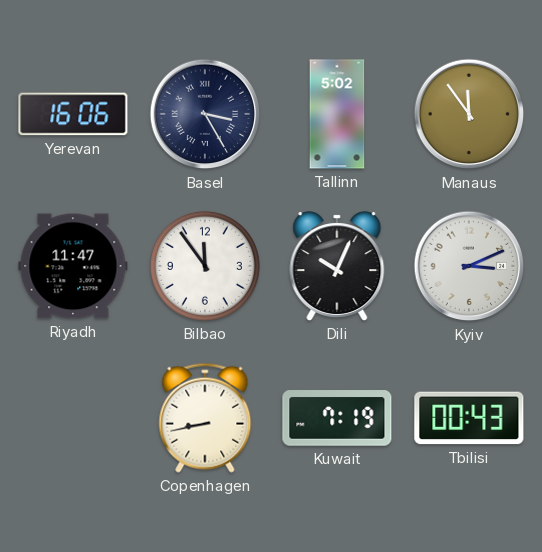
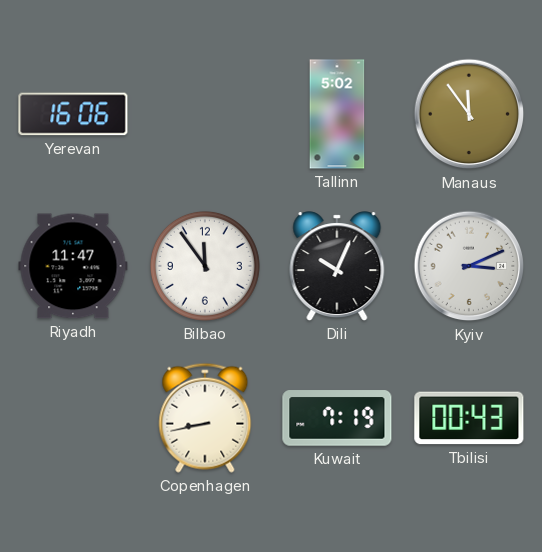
Basel: 3:25 -> none (205, 114)
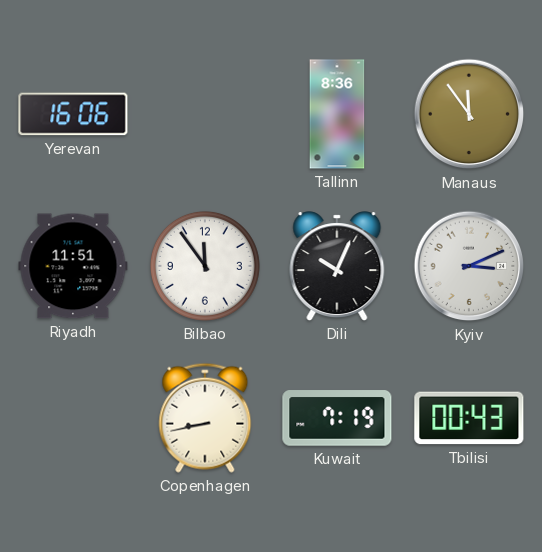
Tallinn: 5:02 -> 8:36 (337, 114)
Riyadh: 11:47 -> 11:51 (73, 266)
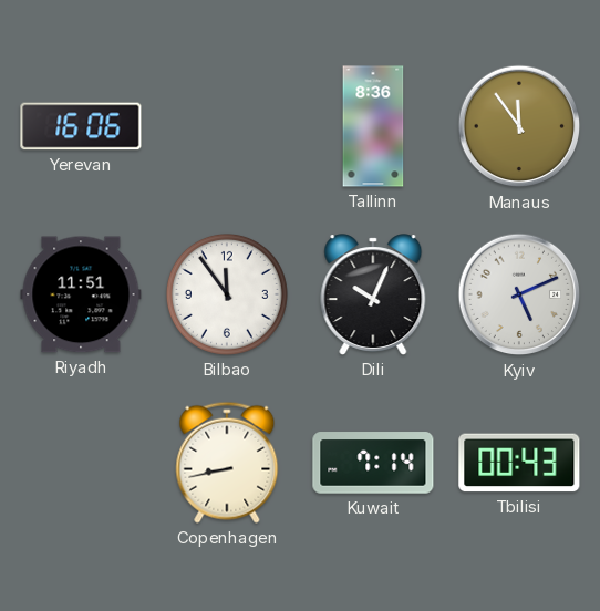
Kyiv: 3:11 -> 5:11 (519, 294)
Kuwait: 7:19 -> 7:14 (373, 463)
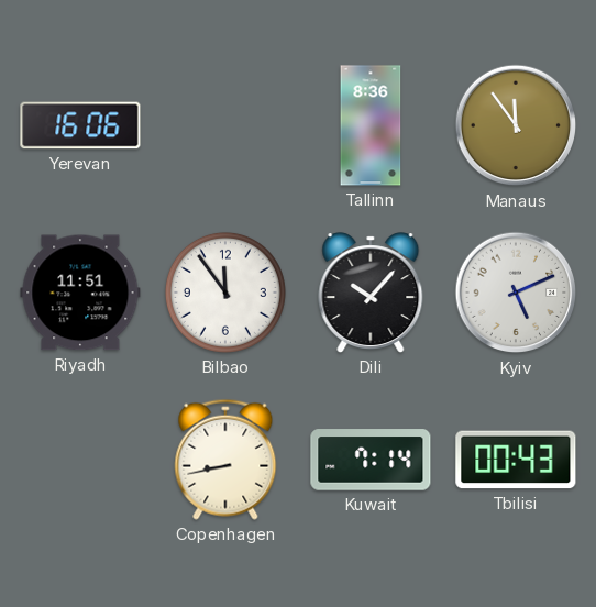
Dili: 10:04 -> 10:07 (371, 293)
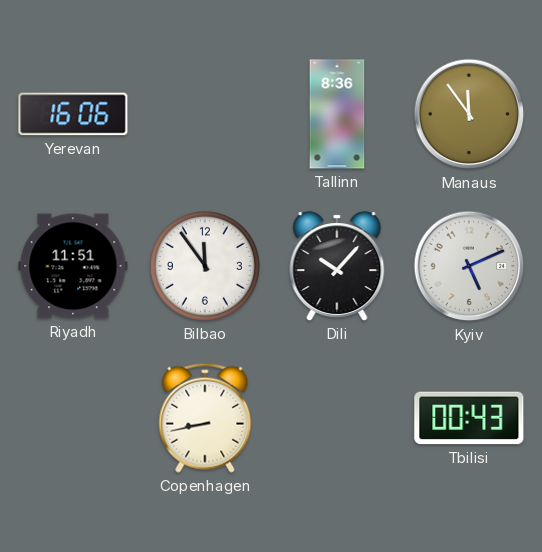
Kuwait: 7:14 -> none (371, 460)
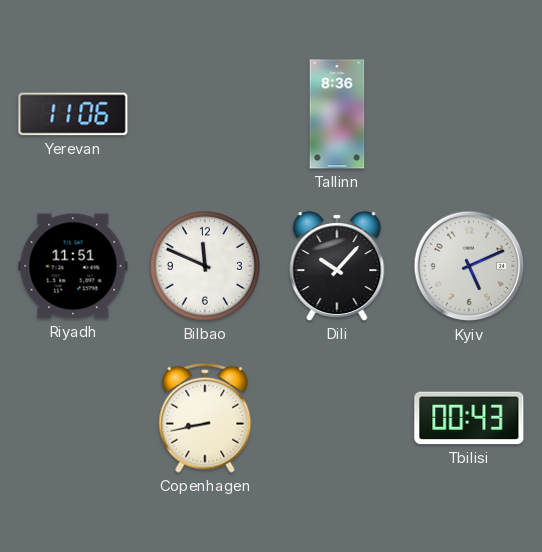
Yerevan: 16:06 -> 11:06 (73, 114)
Manaus: 11:54 -> none (469, 114)
Bilbao: 11:54 -> 11:49 (205, 266)
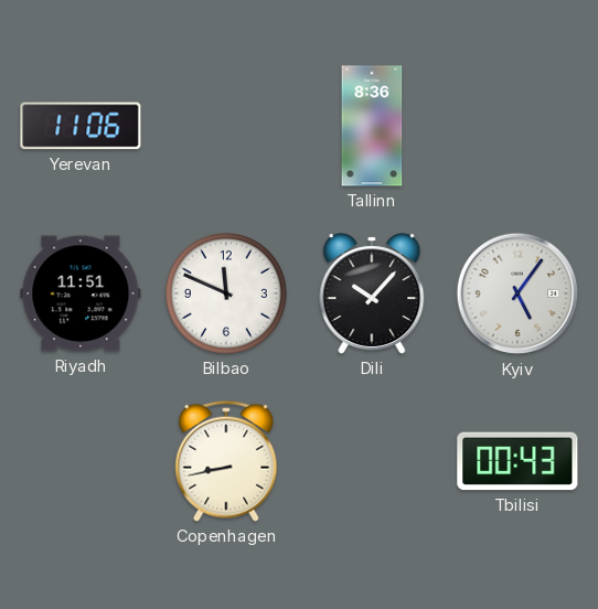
Kyiv: 5:11 -> 5:06 (517, 293)
